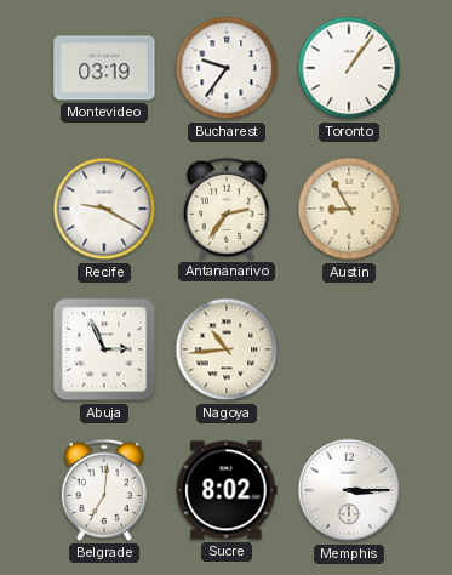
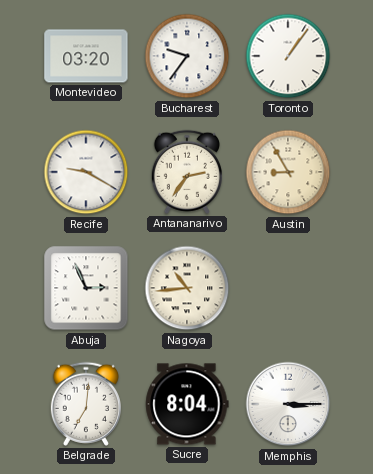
Montevideo: 03:19 -> 03:20 (86, 56)
Sucre: 8:02 -> 8:04 (187, 404)
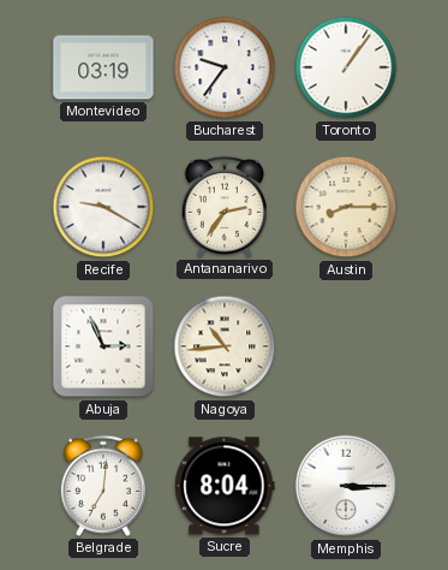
Montevideo: 03:20 -> 03:19 (103, 67)
Austin: 8:55 -> 8:15 (346, 207)
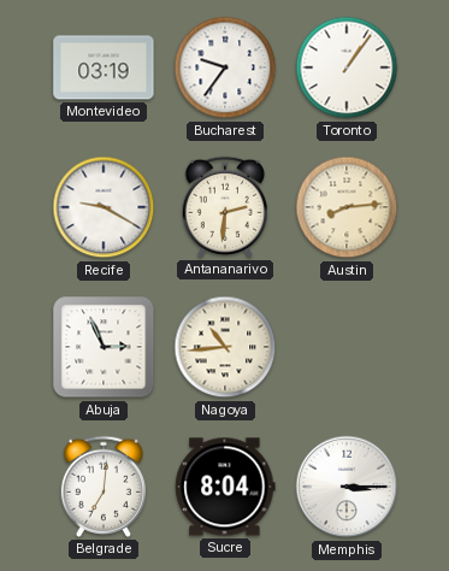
Antananarivo: 2:36 -> 2:31 (225, 207)
Austin: 8:15 -> 8:14 (347, 207)
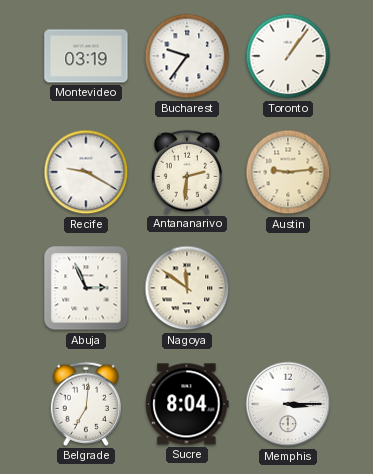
Austin: 8:14 -> 9:14 (288, 172)
Nagoya: 10:44 -> 11:51 (187, 288)
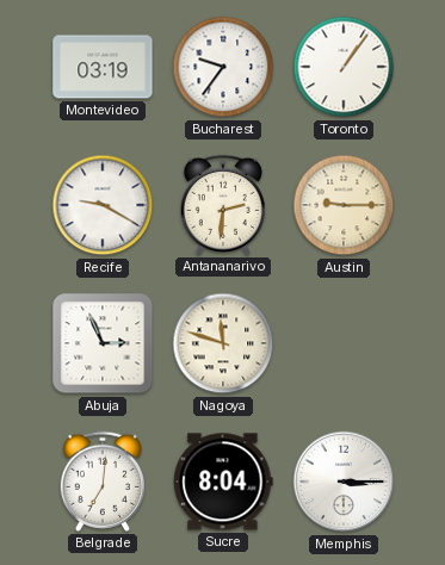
Austin: 9:14 -> 9:15 (344, 205)
Nagoya: 11:51 -> 11:48 (223, 343)
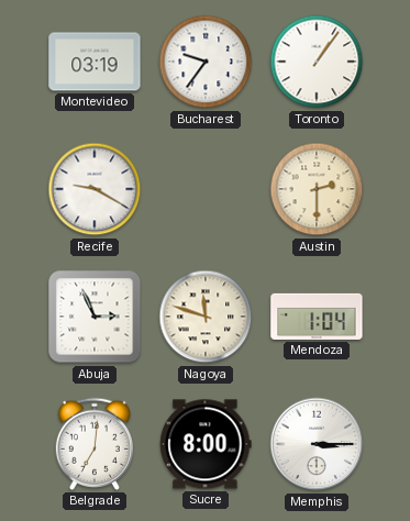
Antananarivo: 2:31 -> none (223, 205)
Austin: 9:15 -> 2:30 (317, 189)
Mendoza: none -> 1:04 (317, 317)
Sucre: 8:04 -> 8:00 (206, 444)
